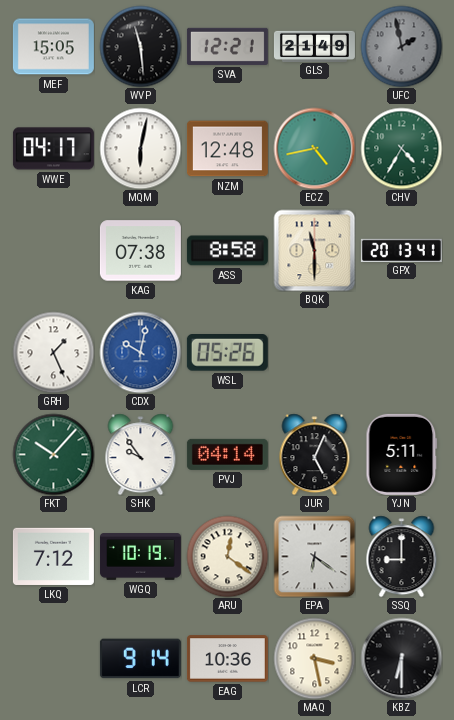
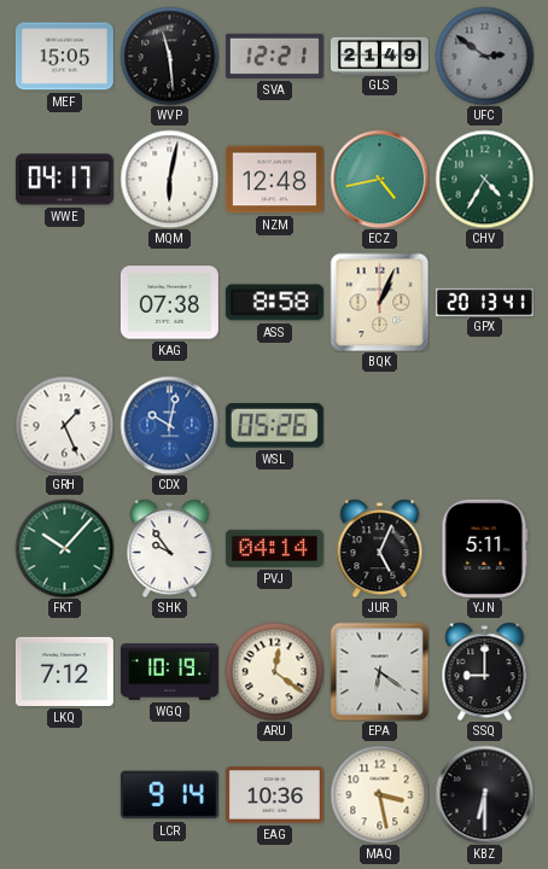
UFC: 1:58 -> 2:51 (484, 56)
BQK: 11:30 -> 1:04 (379, 302)
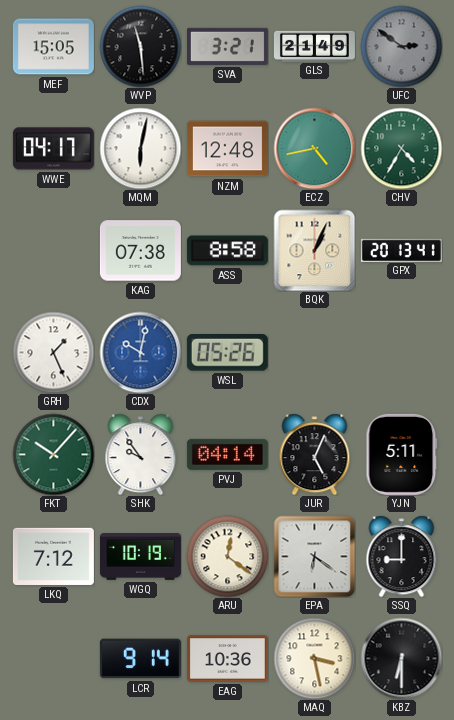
SVA: 12:21 -> 3:21 (227, 46)
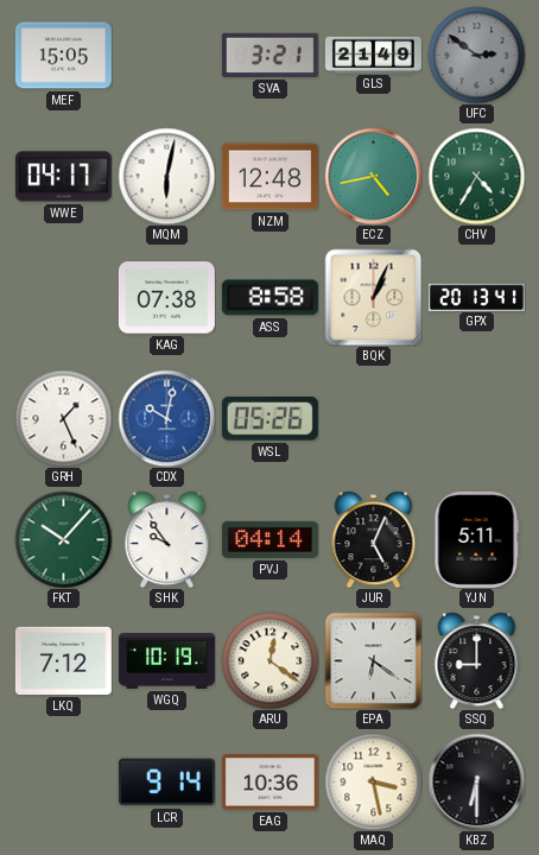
WVP: 11:29 -> none (140, 46)
